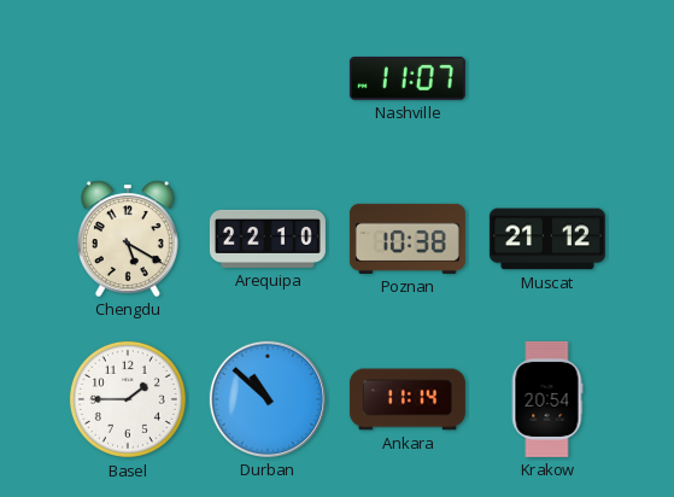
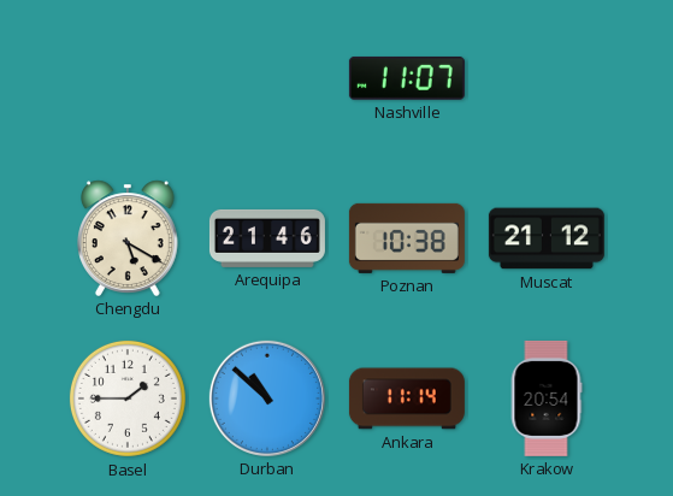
Arequipa: 22:10 -> 21:46 (267, 238)
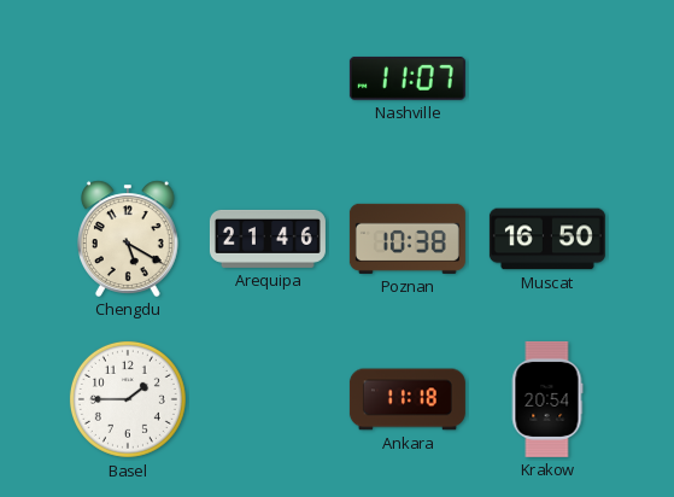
Muscat: 21:12 -> 16:50 (547, 239)
Durban: 10:52 -> none (267, 398)
Ankara: 11:14 -> 11:18 (408, 399)
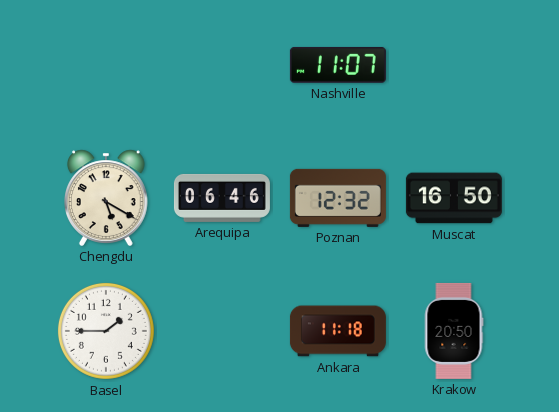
Arequipa: 21:46 -> 06:46 (222, 198)
Poznan: 10:38 -> 12:32 (338, 198)
Krakow: 20:54 -> 20:50 (454, 331)
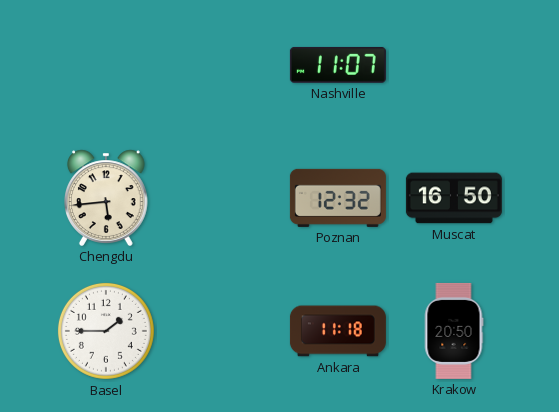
Chengdu: 5:20 -> 5:44 (107, 198)
Arequipa: 06:46 -> none (222, 198)
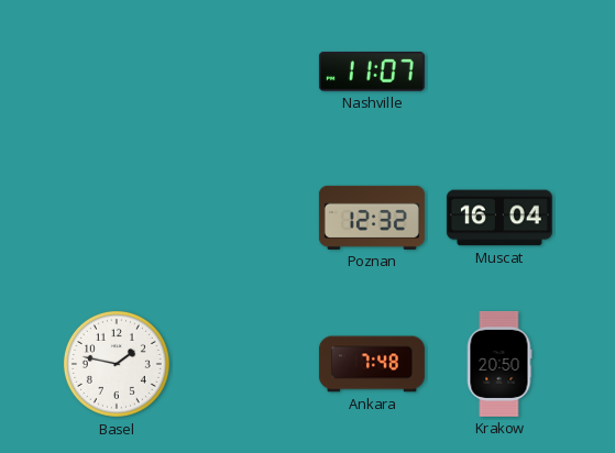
Chengdu: 5:44 -> none (107, 198)
Muscat: 16:50 -> 16:04 (499, 218)
Basel: 1:45 -> 1:47 (117, 364)
Ankara: 11:18 -> 7:48 (372, 364)
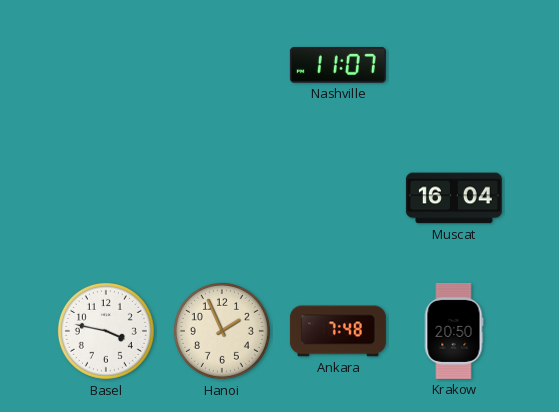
Poznan: 12:32 -> none (372, 218)
Basel: 1:47 -> 3:47 (106, 331)
Hanoi: none -> 1:56 (222, 331)
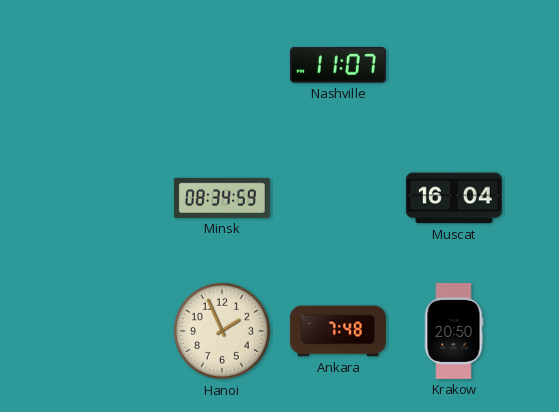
Minsk: none -> 08:34 (222, 198)
Basel: 3:47 -> none (106, 331)
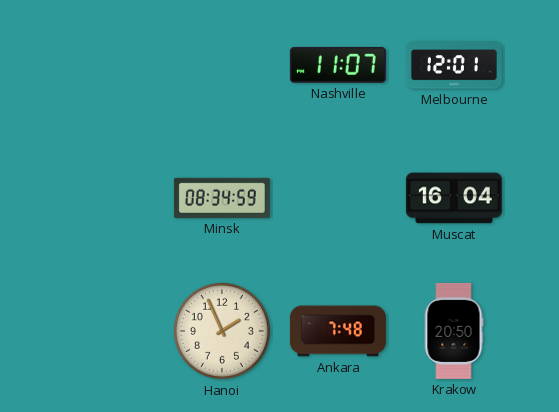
Melbourne: none -> 12:01 (454, 65)
